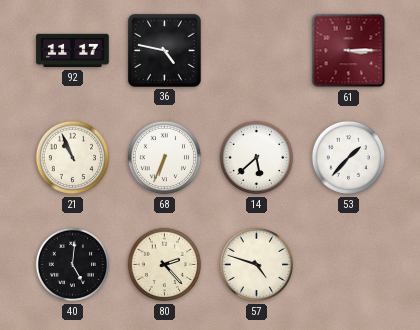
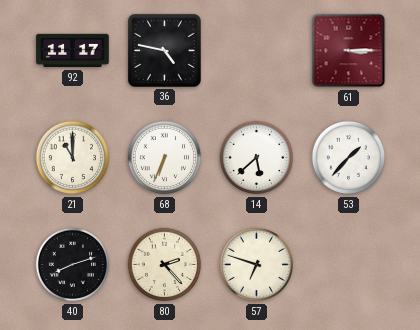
21: 10:56 -> 11:00 (73, 158)
40: 5:01 -> 8:12 (73, 265)
57: 4:48 -> 6:48 (257, 265)
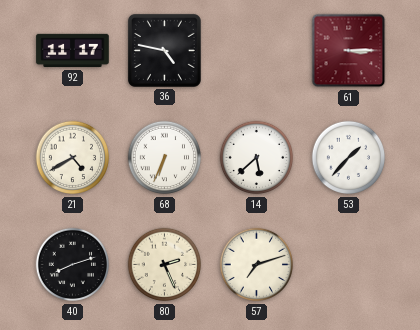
21: 11:00 -> 4:40 (73, 158)
80: 2:23 -> 2:26 (165, 265)
57: 6:48 -> 7:12 (257, 265)
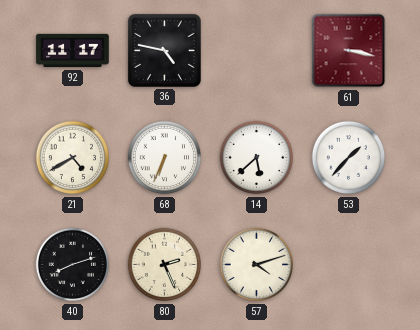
61: 3:15 -> 3:17 (349, 51)
57: 7:12 -> 4:12 (257, 265)
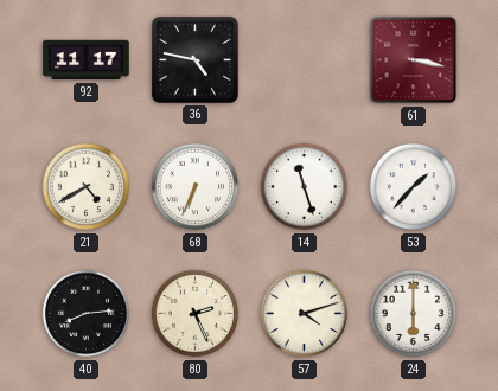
14: 5:38 -> 11:27 (305, 187)
40: 8:12 -> 8:14 (87, 314)
24: none -> 6:00 (414, 314)
